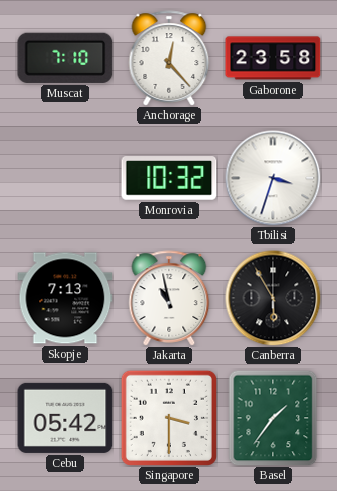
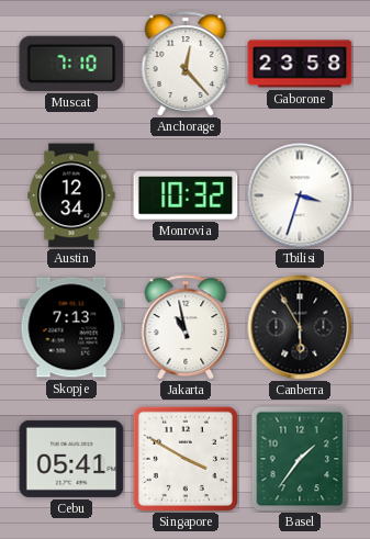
Austin: none -> 12:34 (71, 195)
Cebu: 05:42 -> 05:41 (71, 459)
Singapore: 3:30 -> 3:50 (186, 459)
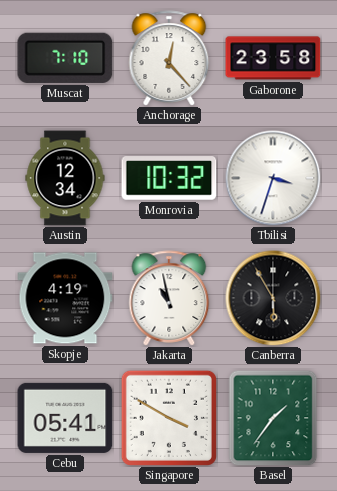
Skopje: 7:13 -> 4:19 (65, 298)
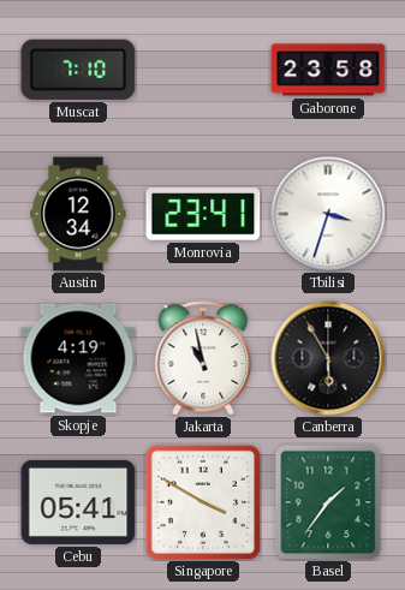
Anchorage: 12:23 -> none (169, 58)
Monrovia: 10:32 -> 23:41 (203, 214)
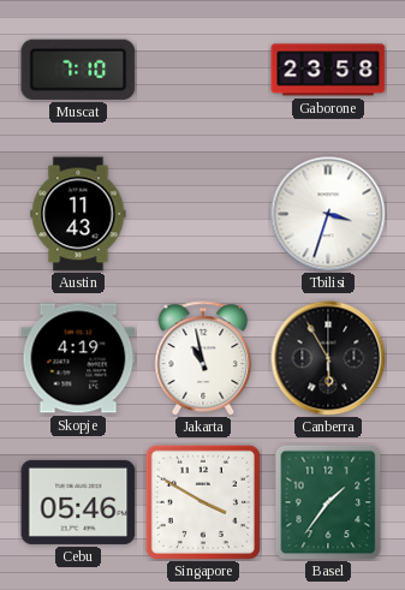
Austin: 12:34 -> 11:43 (78, 214)
Monrovia: 23:41 -> none (203, 214)
Cebu: 05:41 -> 05:46 (78, 502)
